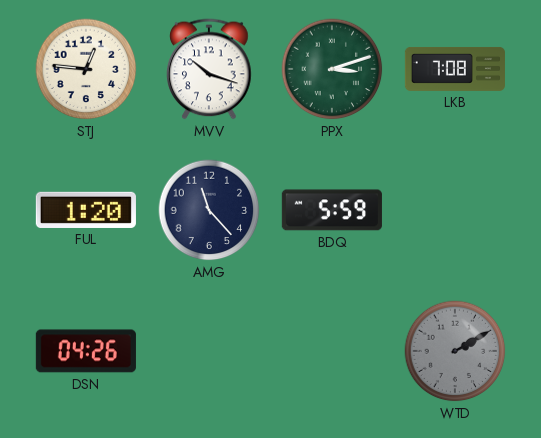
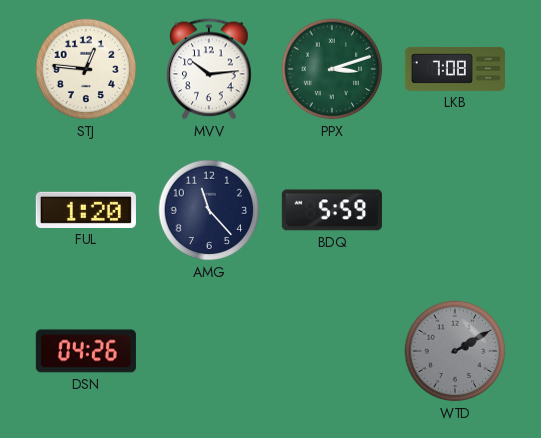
MVV: 10:18 -> 10:14 (209, 69)
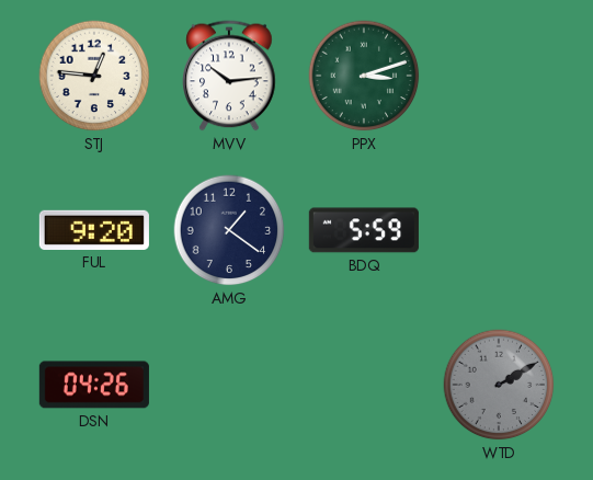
LKB: 7:08 -> none (455, 69)
FUL: 1:20 -> 9:20 (94, 230)
AMG: 11:23 -> 1:21 (229, 230)
